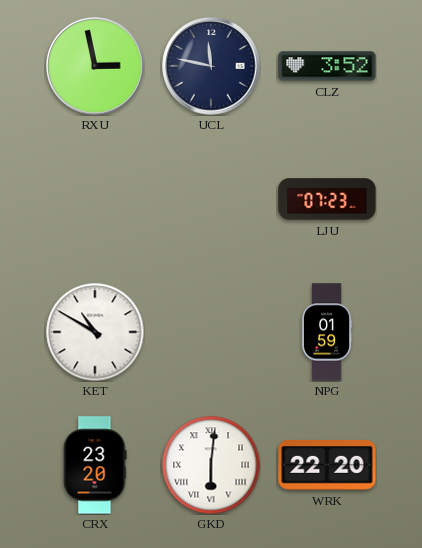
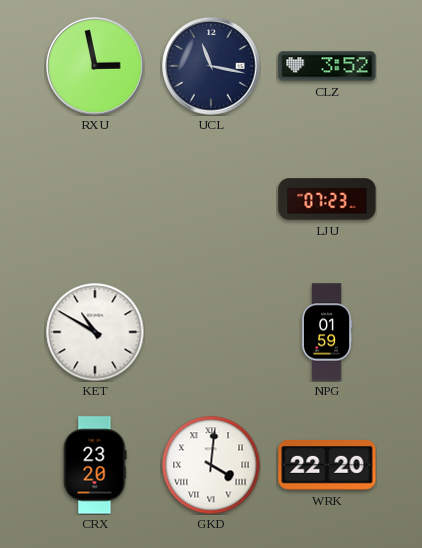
UCL: 11:47 -> 11:17 (211, 66)
GKD: 6:01 -> 4:01 (211, 465)
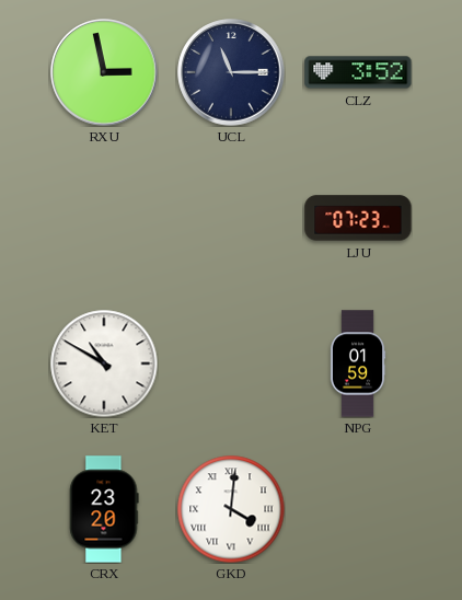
UCL: 11:17 -> 11:15 (231, 72)
WRK: 22:20 -> none (327, 466)
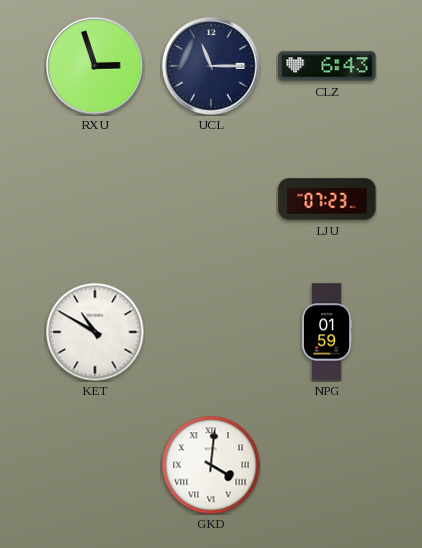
RXU: 2:58 -> 2:57 (95, 66)
CLZ: 3:52 -> 6:43 (327, 66)
CRX: 23:20 -> none (104, 509)
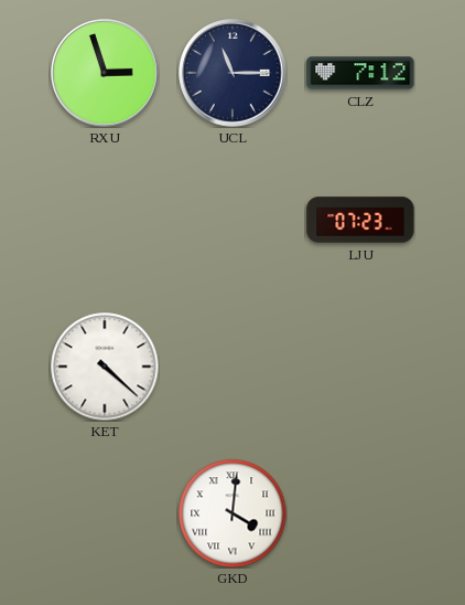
CLZ: 6:43 -> 7:12 (360, 73)
KET: 10:50 -> 4:22 (105, 367)
NPG: 01:59 -> none (327, 332)
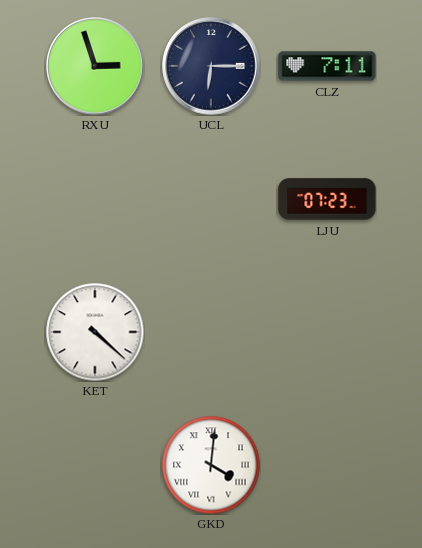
UCL: 11:15 -> 6:15 (211, 66)
CLZ: 7:12 -> 7:11 (327, 66)
